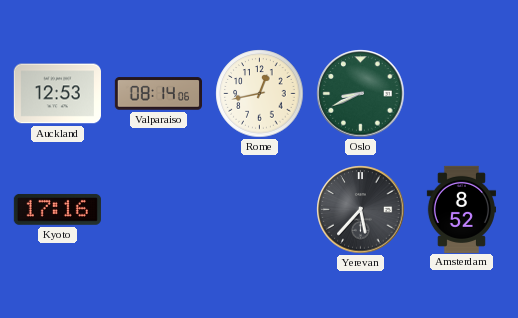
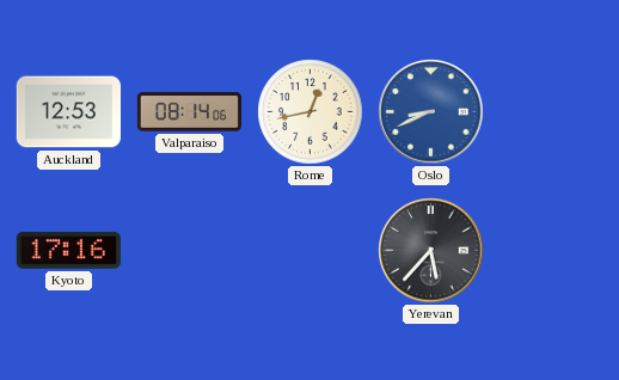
Oslo dial: green -> blue (431, 112)
Amsterdam: 8:52 -> none (461, 209)
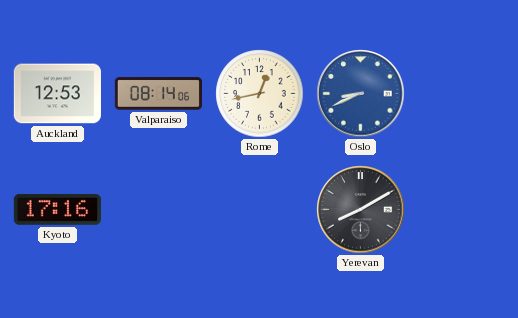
Yerevan: 5:37 -> 8:10 (361, 210)
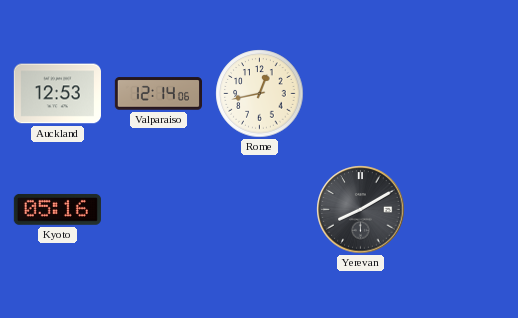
Valparaiso: 08:14 -> 12:14 (158, 94)
Oslo: 8:41 -> none (361, 94)
Kyoto: 17:16 -> 05:16 (57, 209)
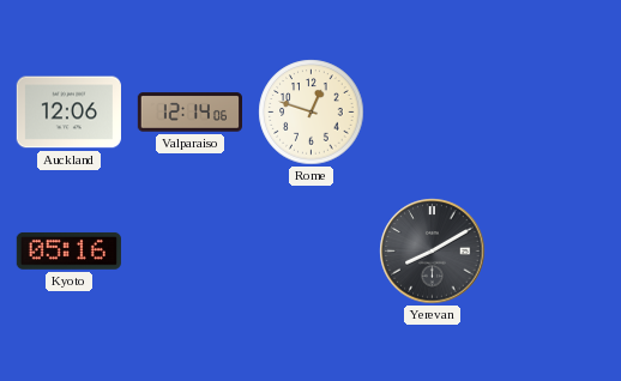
Auckland: 12:53 -> 12:06 (68, 113)
Rome: 12:43 -> 12:48 (312, 113)
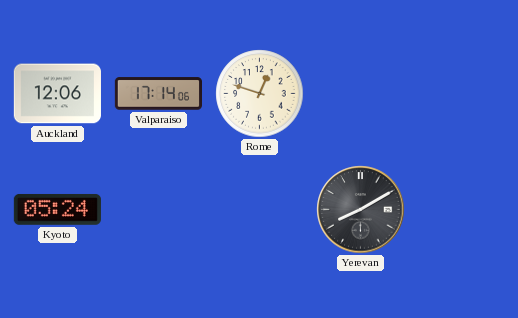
Valparaiso: 12:14 -> 17:14 (158, 94)
Kyoto: 05:16 -> 05:24 (57, 209)
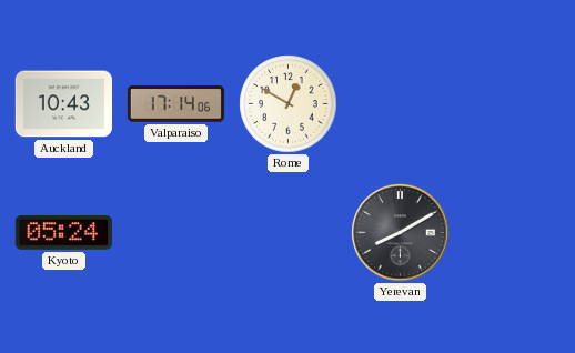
Auckland: 12:06 -> 10:43 (63, 104)
Rome: 12:48 -> 12:50 (289, 104)
